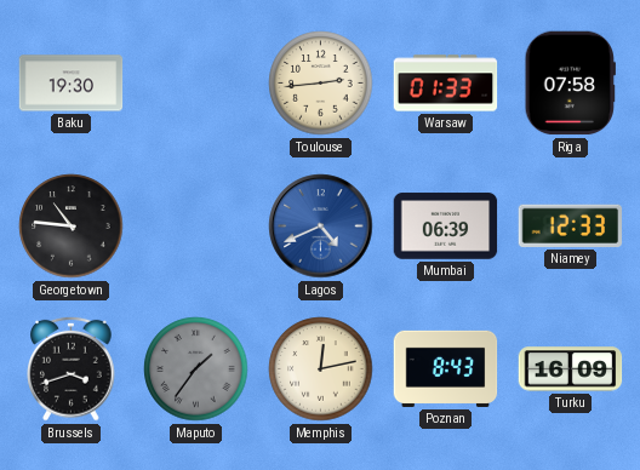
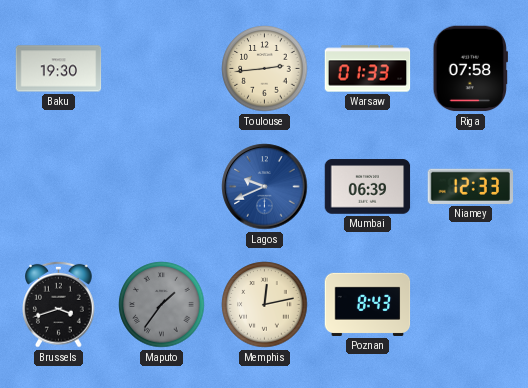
Georgetown: 10:46 -> none (72, 227)
Lagos: 4:41 -> 9:41 (265, 187)
Turku: 16:09 -> none (571, 369)
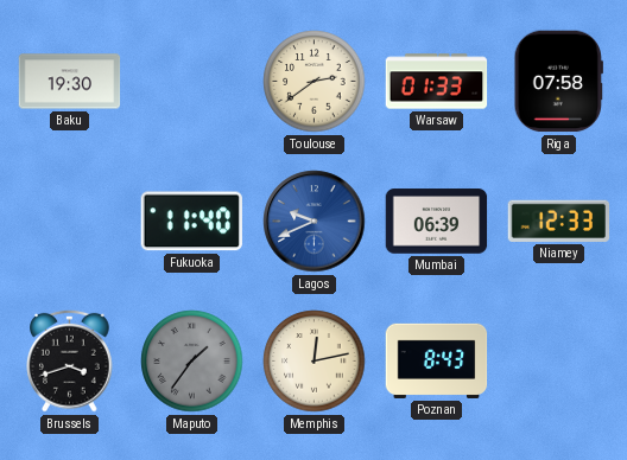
Toulouse: 2:44 -> 2:39 (315, 82)
Fukuoka: none -> 11:40 (191, 222)
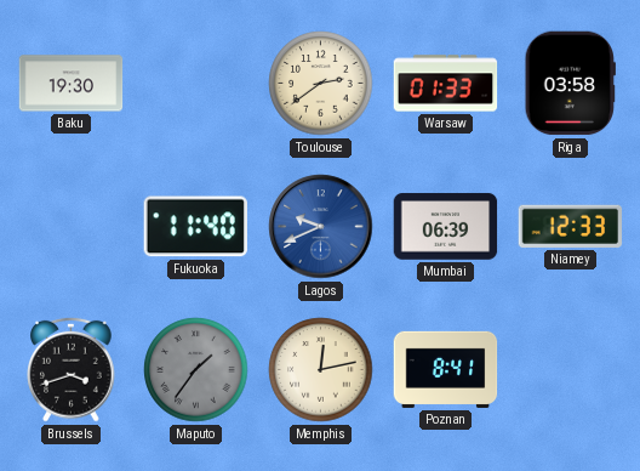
Riga: 07:58 -> 03:58 (570, 84)
Poznan: 8:43 -> 8:41 (446, 369)
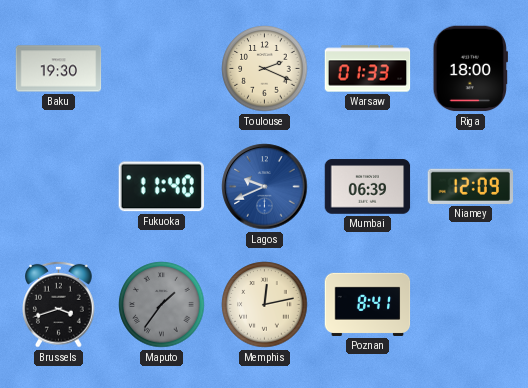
Toulouse: 2:39 -> 2:19 (265, 69)
Riga: 03:58 -> 18:00 (470, 69)
Niamey: 12:33 -> 12:09 (471, 186)
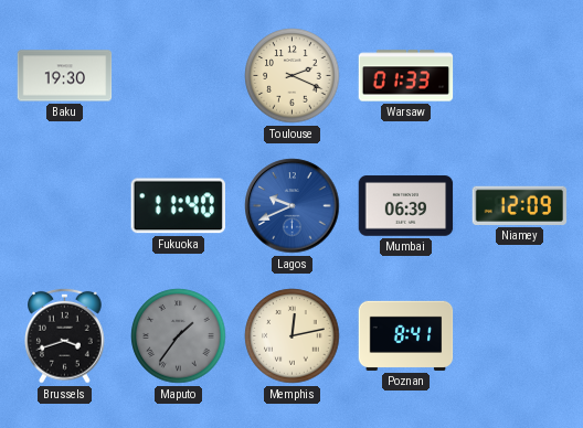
Riga: 18:00 -> none (470, 69)
